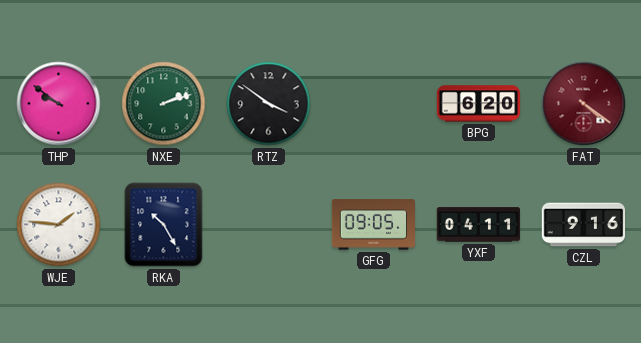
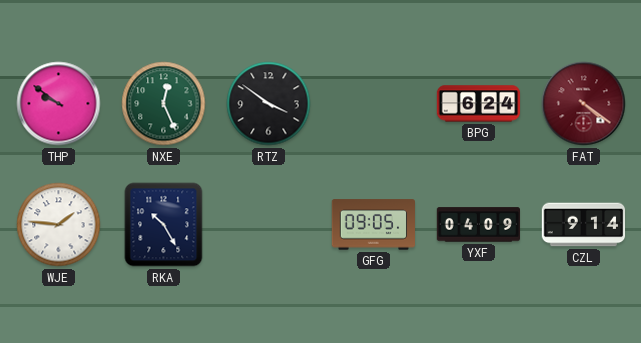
NXE: 2:12 -> 12:26 (164, 104)
BPG: 6:20 -> 6:24 (479, 104)
YXF: 04:11 -> 04:09 (478, 225)
CZL: 9:16 -> 9:14 (584, 225)
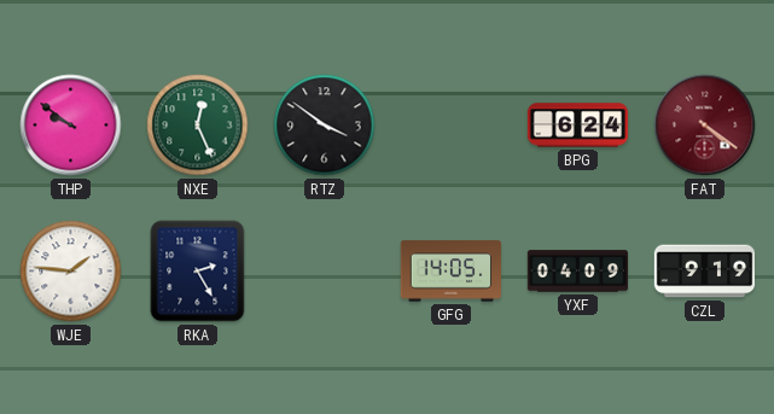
RKA: 10:25 -> 2:25 (198, 272)
GFG: 09:05 -> 14:05 (450, 272)
CZL: 9:14 -> 9:19 (705, 272)
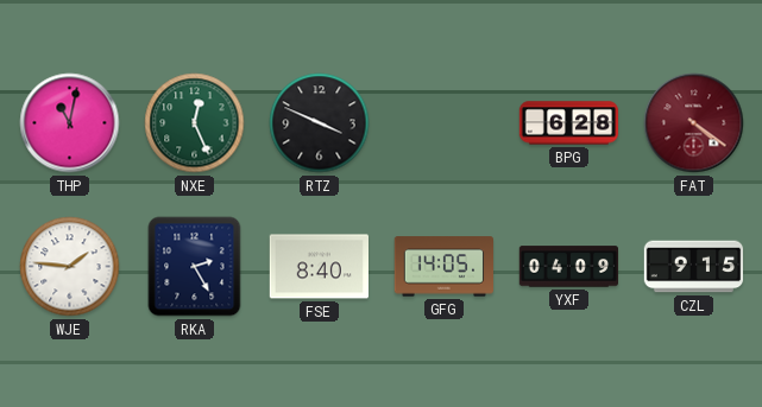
THP: 9:51 -> 11:02 (70, 123)
RTZ: 3:51 -> 3:49 (320, 123)
BPG: 6:24 -> 6:28 (569, 123)
FSE: none -> 8:40 (319, 267)
CZL: 9:19 -> 9:15 (694, 267)
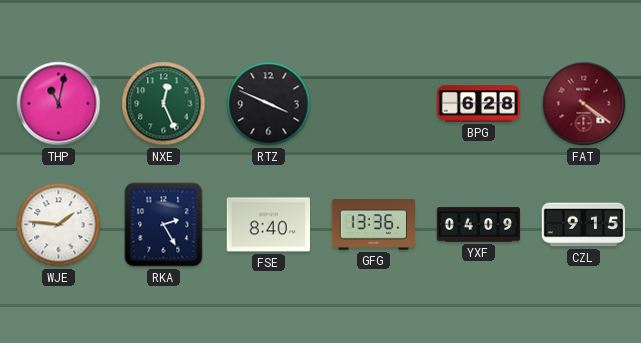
GFG: 14:05 -> 13:36 (373, 225)
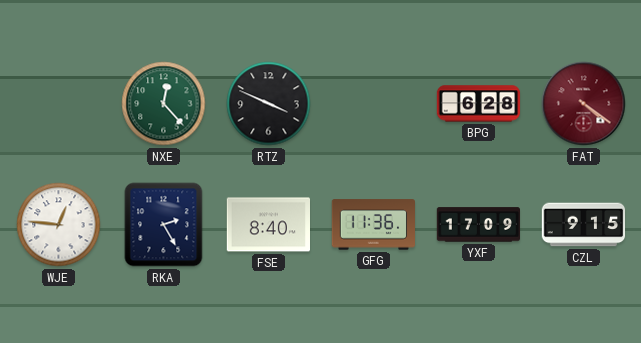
THP: 11:02 -> none (59, 104)
NXE: 12:26 -> 12:23 (164, 104)
WJE: 1:46 -> 12:46 (59, 225)
GFG: 13:36 -> 11:36 (373, 225)
YXF: 04:09 -> 17:09 (478, 225)
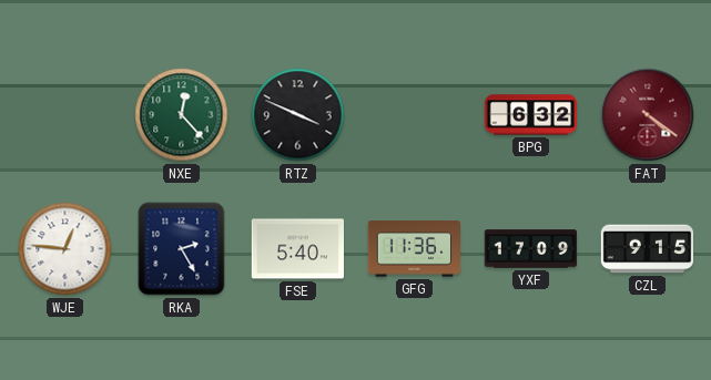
BPG: 6:28 -> 6:32 (531, 115)
FSE: 8:40 -> 5:40 (297, 249)
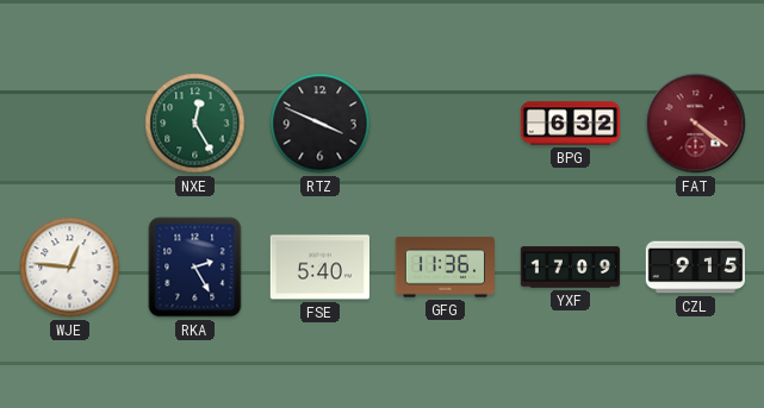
NXE: 12:23 -> 12:25 (195, 124)
